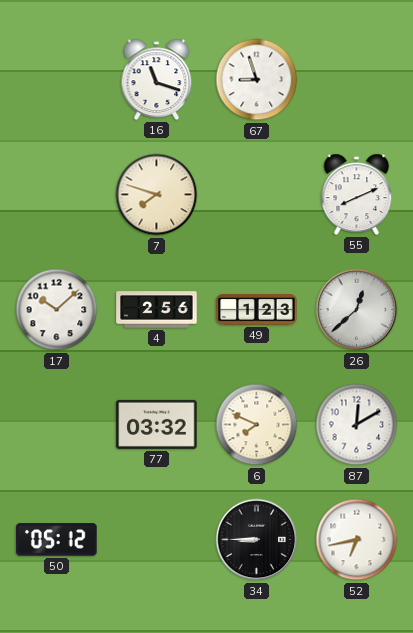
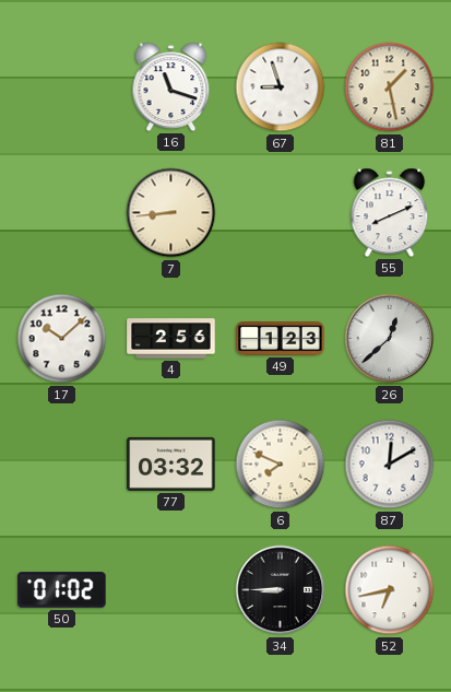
81: none -> 1:28 (390, 87)
7: 7:48 -> 8:44 (171, 213)
50: 05:12 -> 01:02 (62, 590)
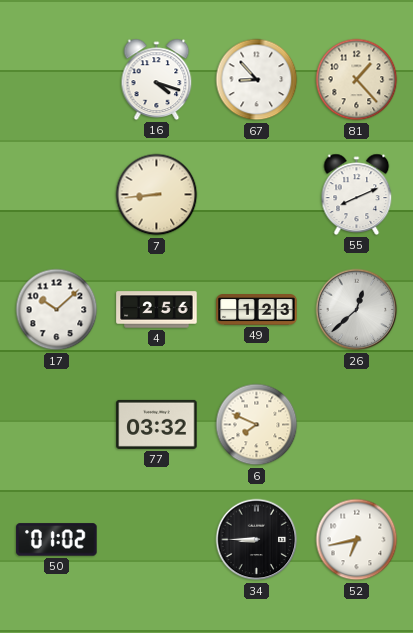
16: 11:18 -> 4:18 (157, 79)
67: 8:57 -> 8:53 (257, 80)
81: 1:28 -> 1:23 (357, 80)
87: 12:10 -> none (390, 465)
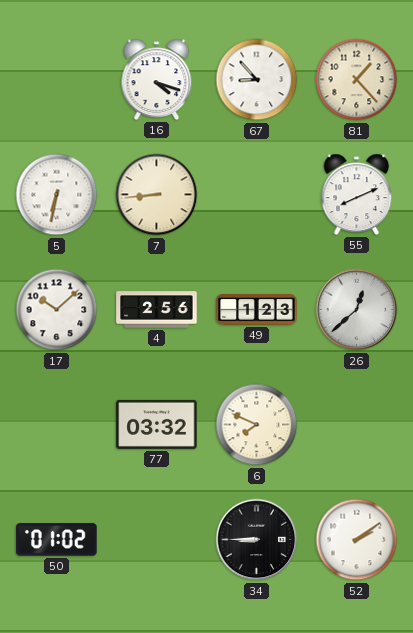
5: none -> 6:32 (57, 195)
52: 6:43 -> 2:09 (357, 540)
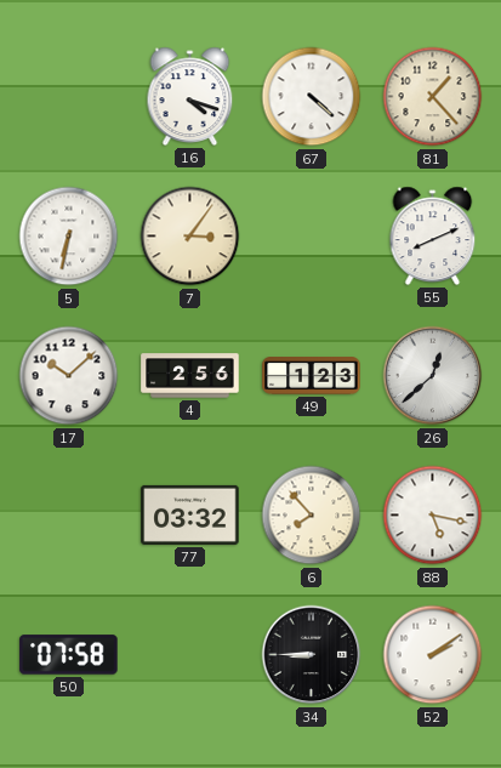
67: 8:53 -> 4:22 (312, 97)
7: 8:44 -> 3:06 (190, 237)
6: 7:49 -> 7:53 (312, 516)
88: none -> 5:17 (433, 516)
50: 01:02 -> 07:58 (69, 655)
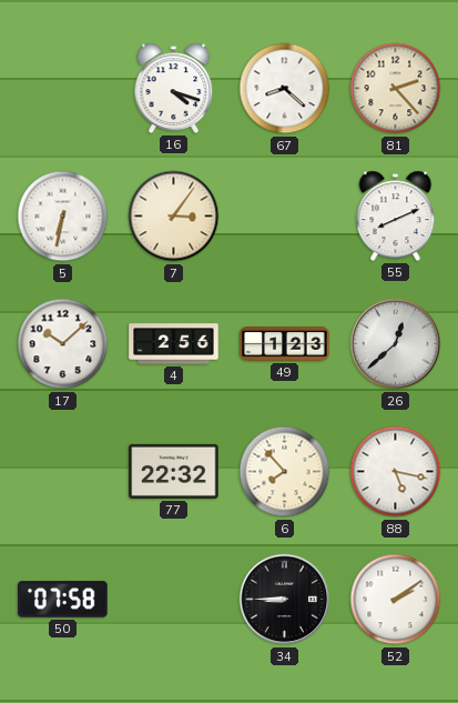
67: 4:22 -> 8:22 (285, 89)
81: 1:23 -> 2:23 (396, 89)
77: 03:32 -> 22:32 (174, 471)
